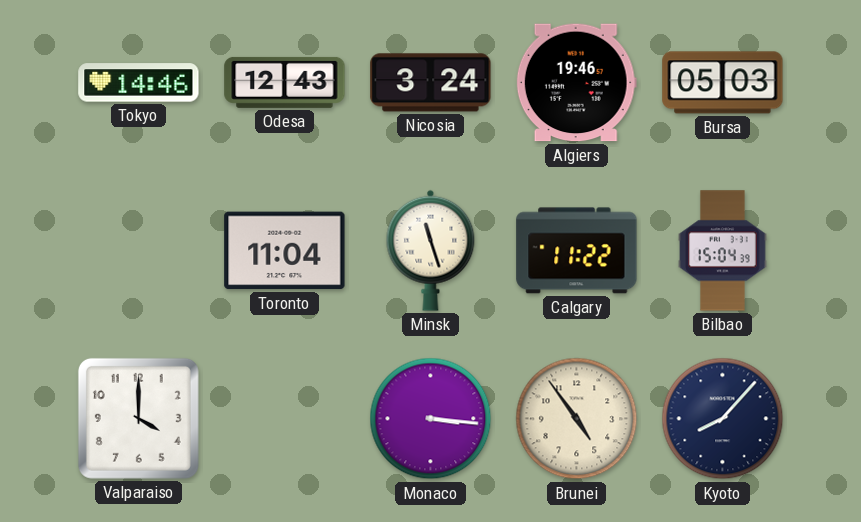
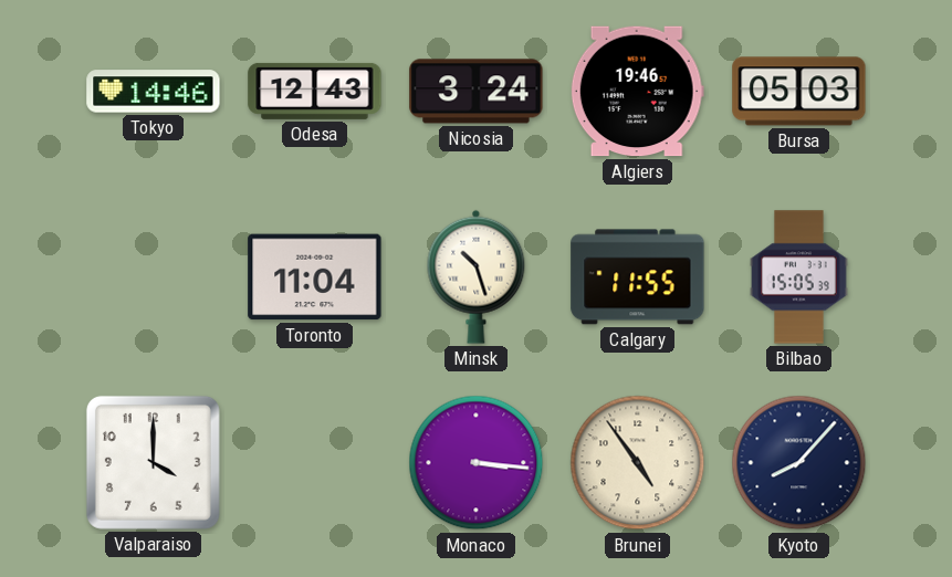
Minsk: 11:27 -> 10:27 (477, 276)
Calgary: 11:22 -> 11:55 (638, 277)
Bilbao: 15:04 -> 15:05 (799, 277)
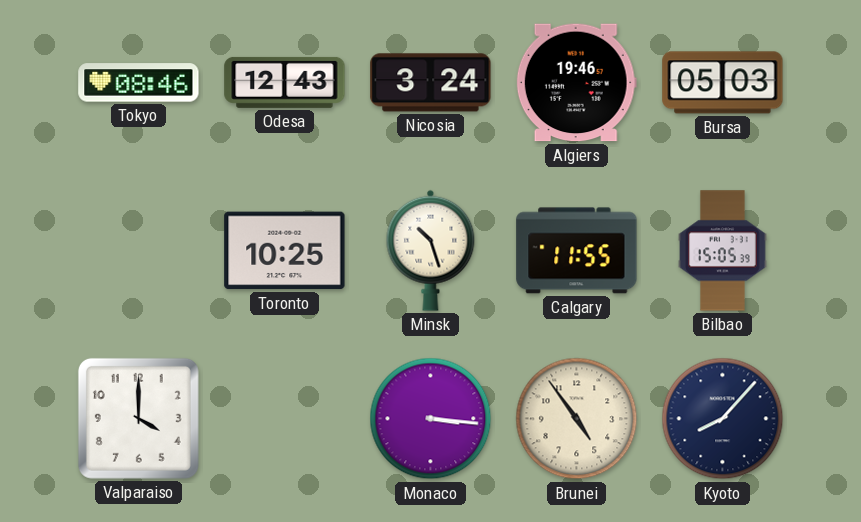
Tokyo: 14:46 -> 08:46 (139, 83)
Toronto: 11:04 -> 10:25 (285, 251)
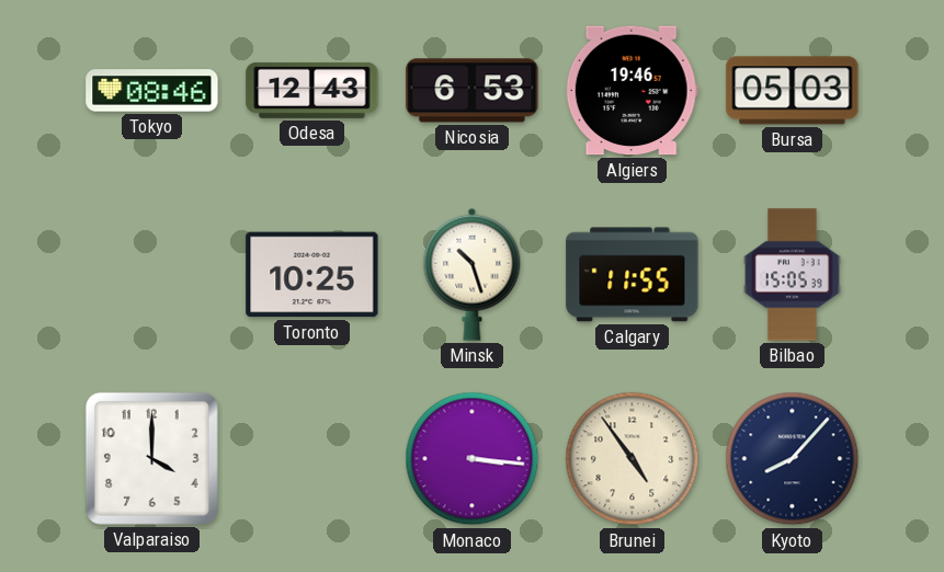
Nicosia: 3:24 -> 6:53 (473, 91)
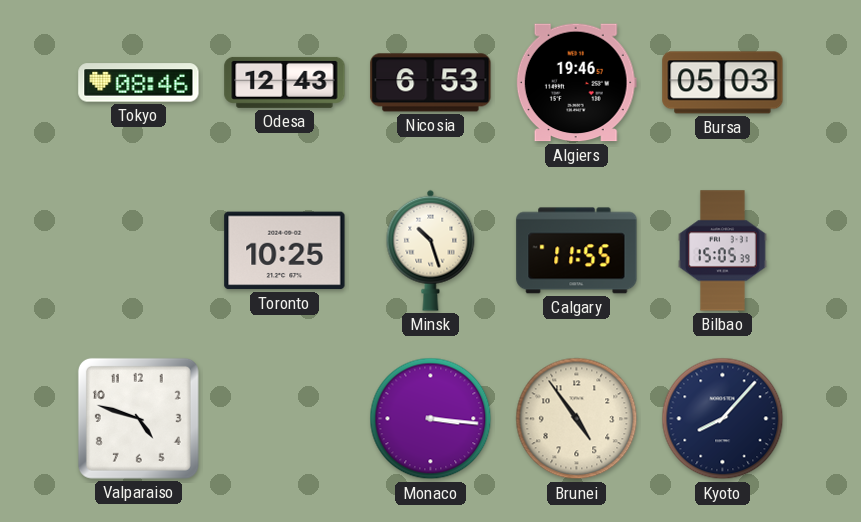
Valparaiso: 4:00 -> 4:48 (138, 418)
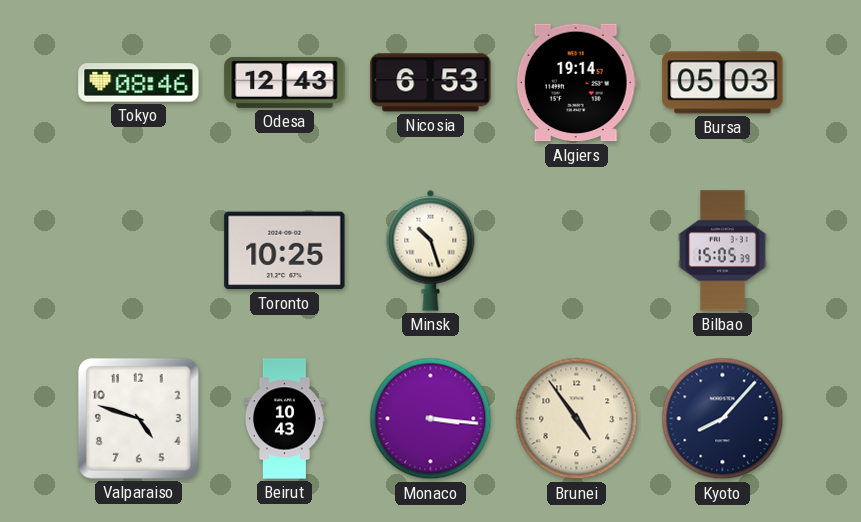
Algiers: 19:46 -> 19:14 (576, 83)
Calgary: 11:55 -> none (577, 251)
Beirut: none -> 10:43 (285, 419)
